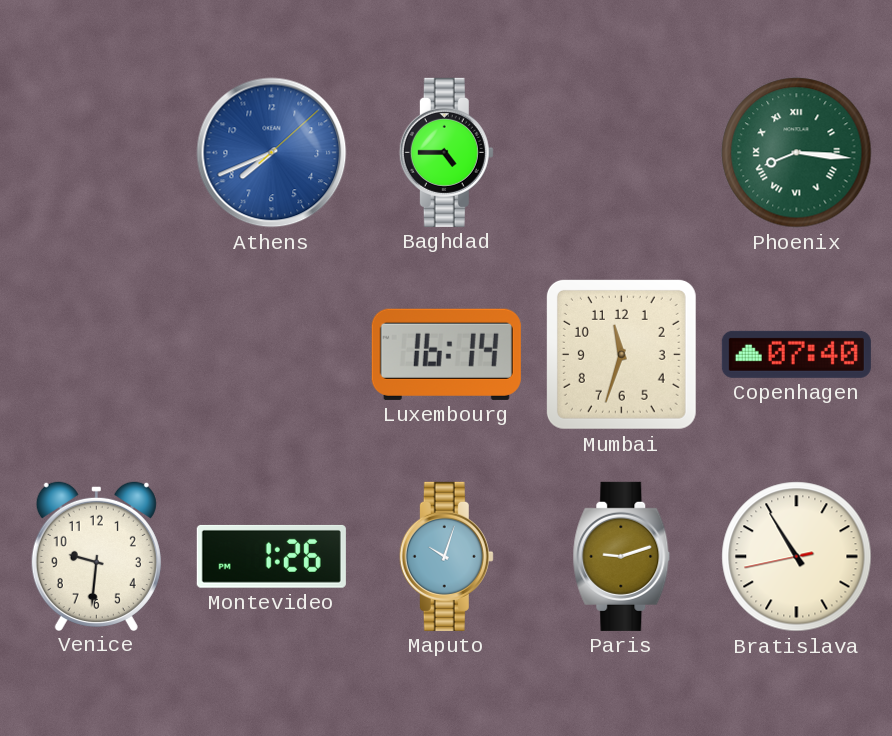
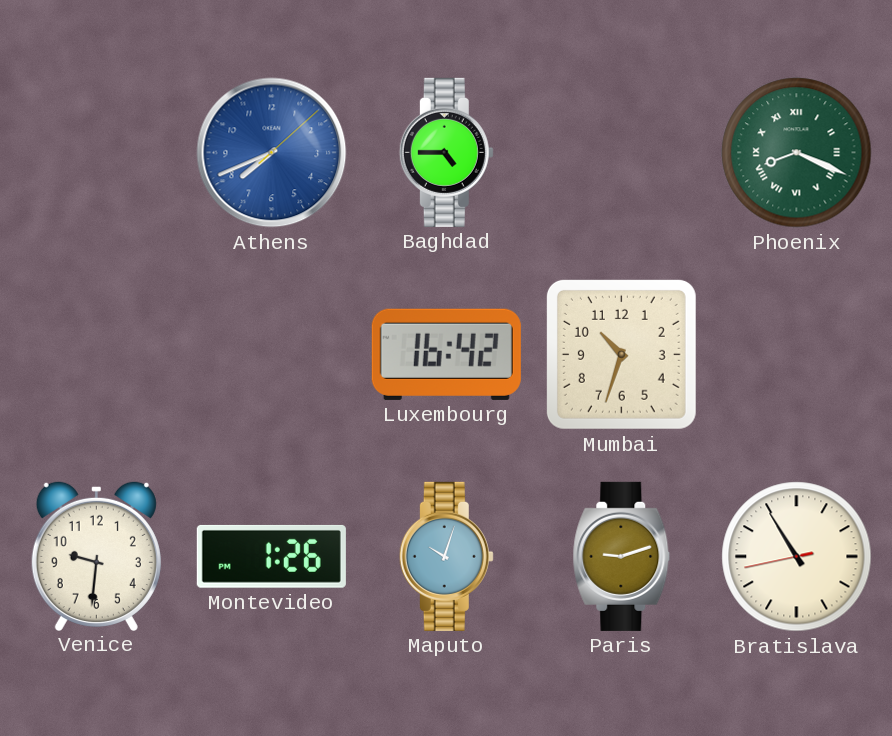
Phoenix: 8:16 -> 8:19 (797, 153)
Luxembourg: 16:14 -> 16:42 (446, 354)
Mumbai: 11:33 -> 10:33 (621, 354)
Copenhagen: 07:40 -> none (796, 354)
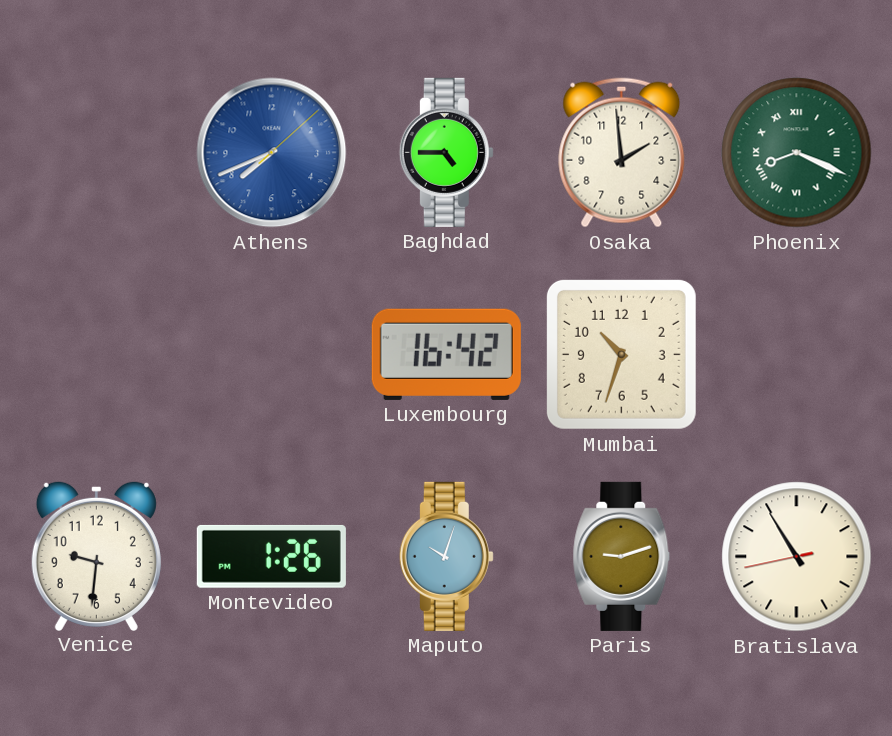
Osaka: none -> 1:59 (622, 153)
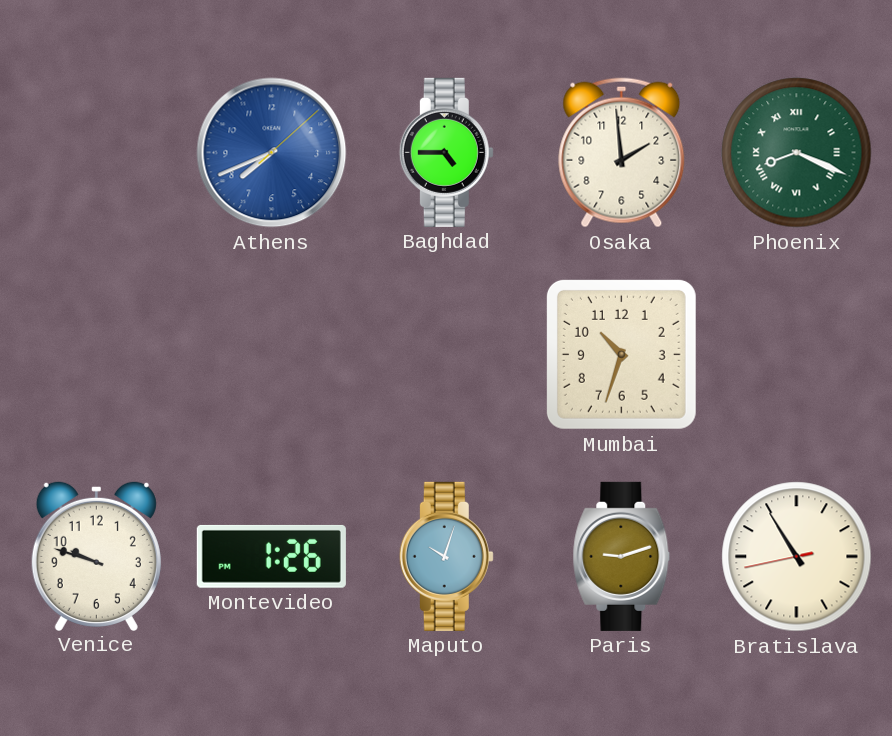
Luxembourg: 16:42 -> none (446, 354)
Venice: 9:31 -> 9:48 (96, 555)
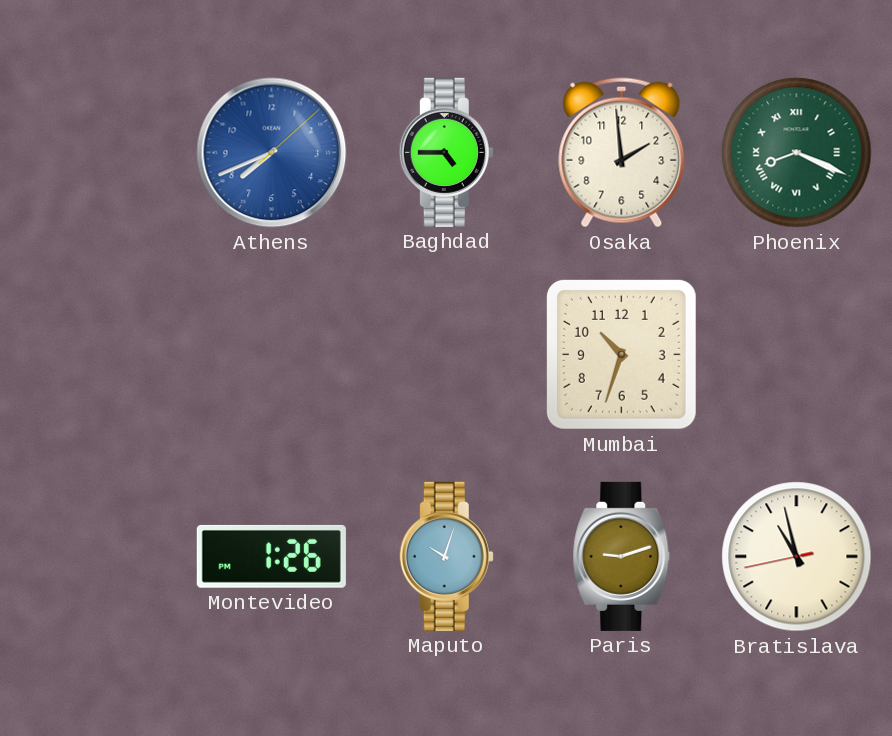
Venice: 9:48 -> none (96, 555)
Bratislava: 10:54 -> 10:57 (797, 557)
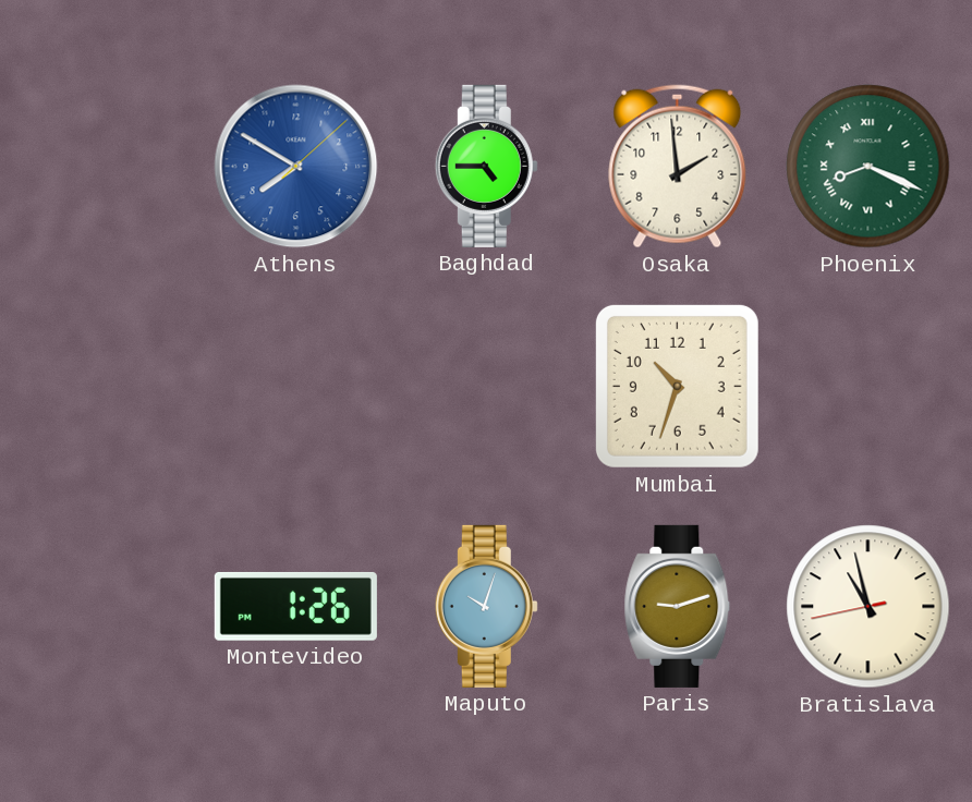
Athens: 7:41 -> 7:50 (296, 167)
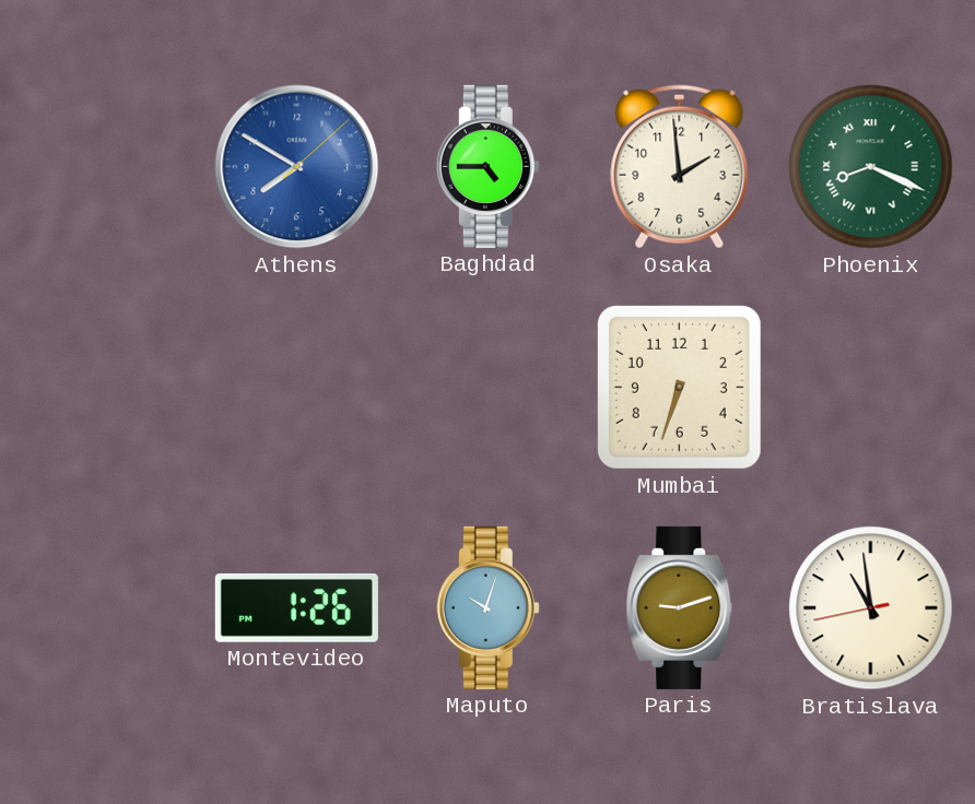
Mumbai: 10:33 -> 6:33 (679, 387)
Bratislava: 10:57 -> 10:58 (871, 608)
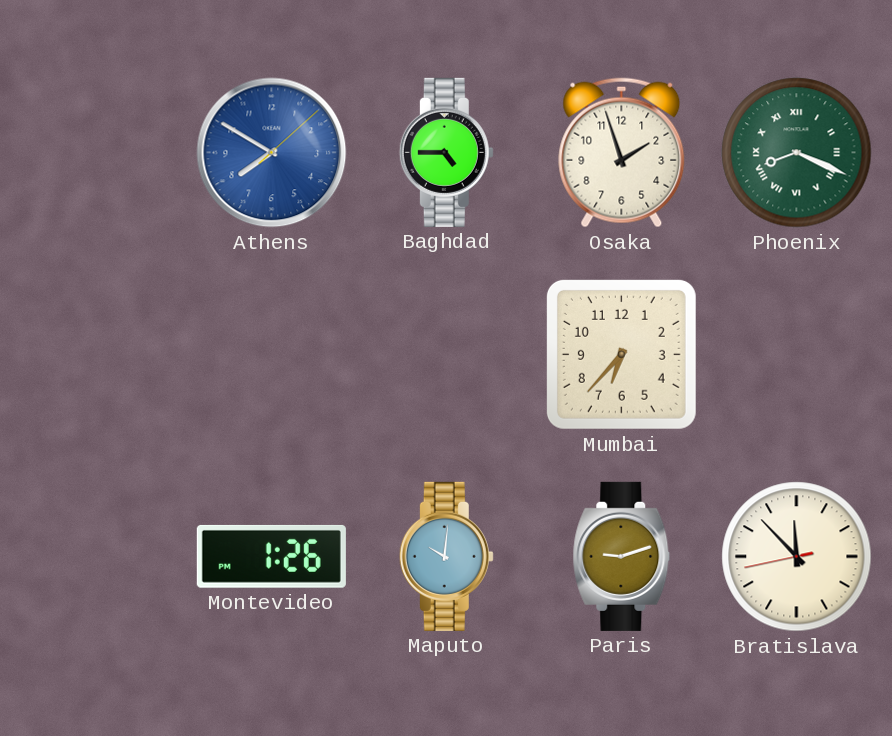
Osaka: 1:59 -> 1:57 (622, 153)
Mumbai: 6:33 -> 6:37 (621, 354)
Maputo: 10:03 -> 10:01 (446, 556)
Bratislava: 10:58 -> 11:52 (797, 557)
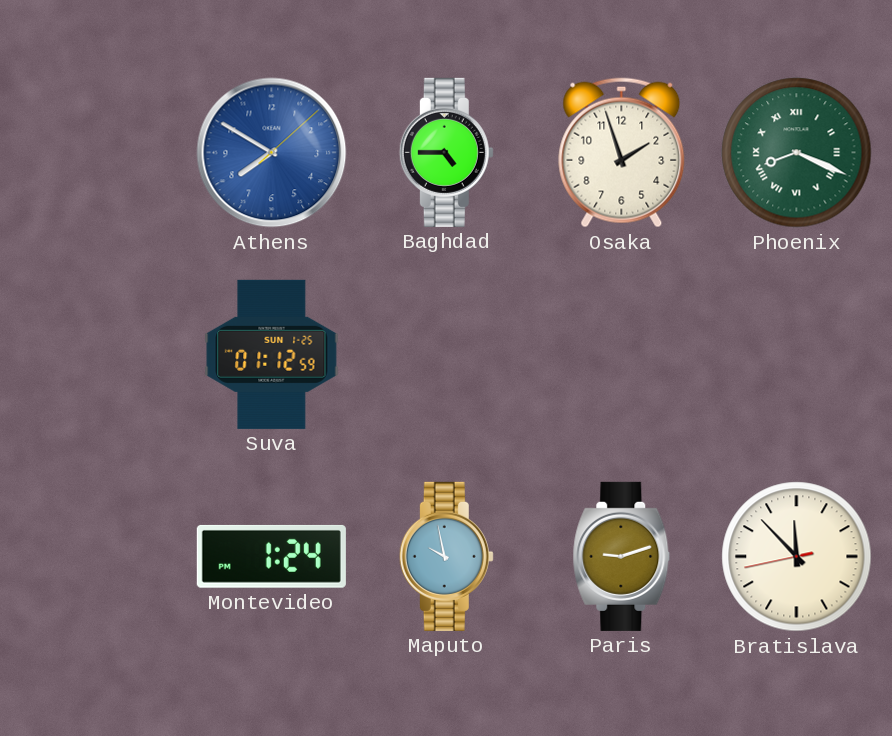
Suva: none -> 01:12 (272, 354)
Mumbai: 6:37 -> none (621, 354)
Montevideo: 1:26 -> 1:24 (271, 556)
Maputo: 10:01 -> 9:58 (446, 556)
